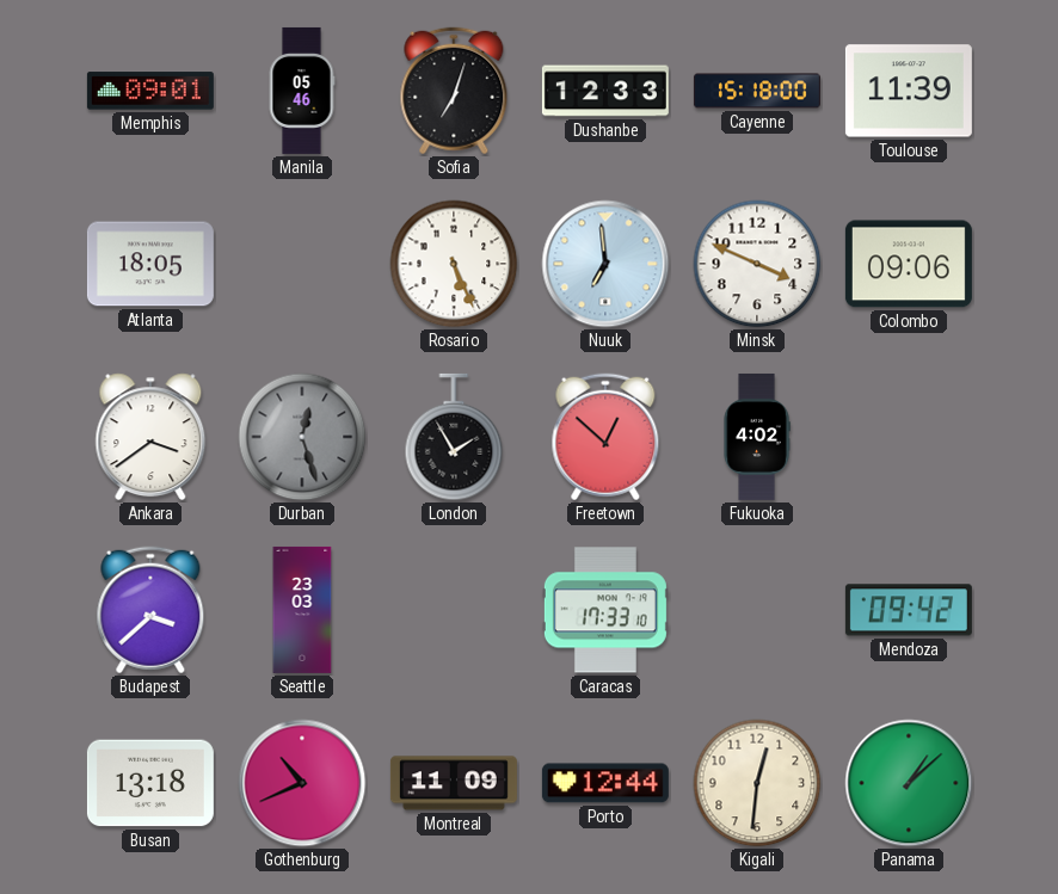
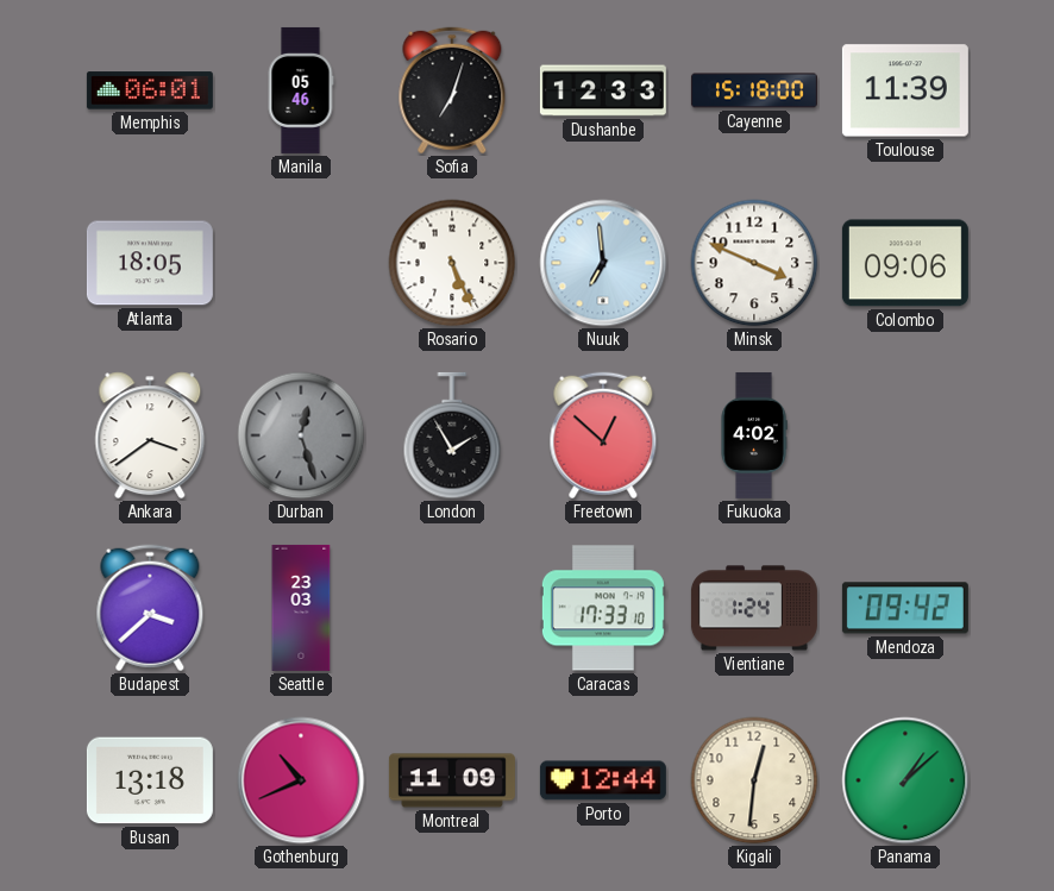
Memphis: 09:01 -> 06:01 (150, 90)
Vientiane: none -> 1:24 (754, 608)
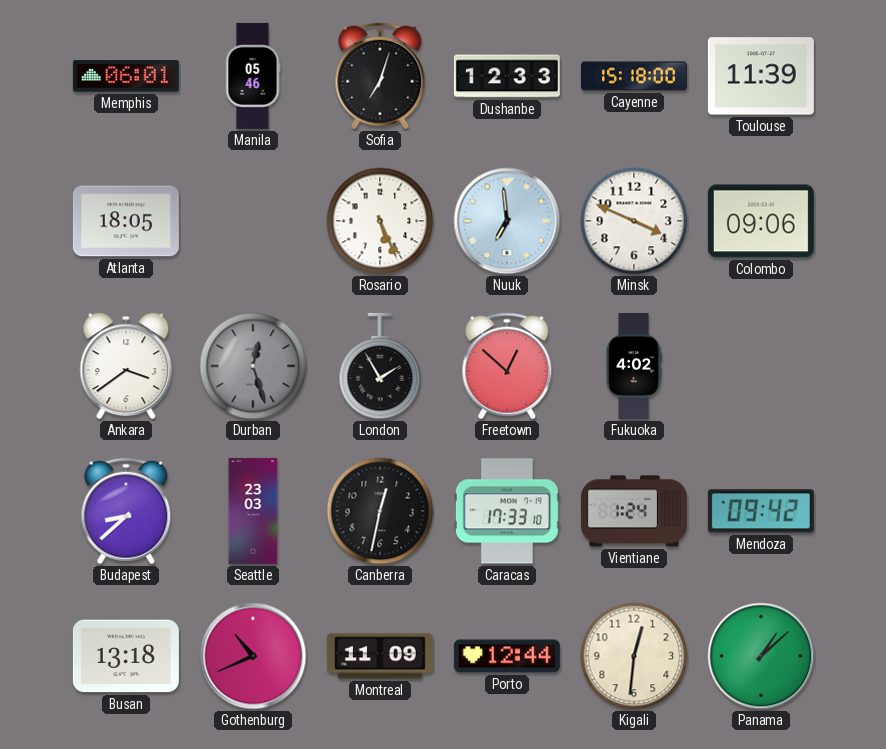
Budapest: 3:38 -> 8:38 (126, 511)
Canberra: none -> 12:32 (380, 511)
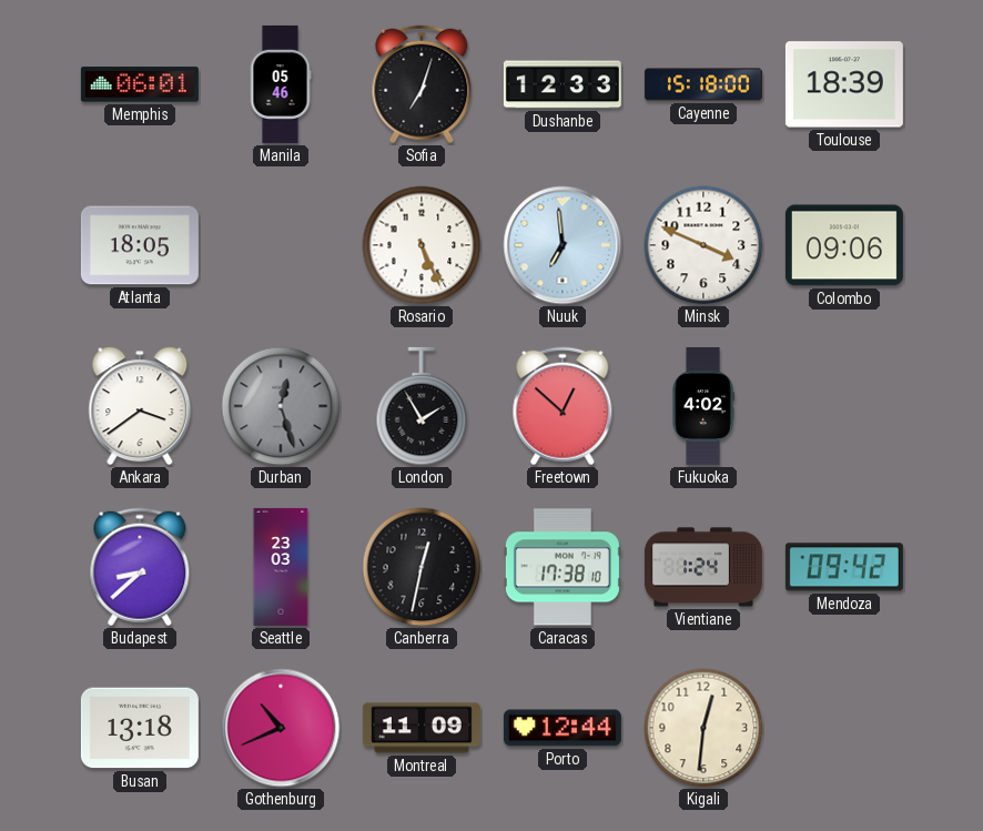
Toulouse: 11:39 -> 18:39 (844, 84)
Caracas: 17:33 -> 17:38 (563, 567)
Panama: 1:08 -> none (761, 656)
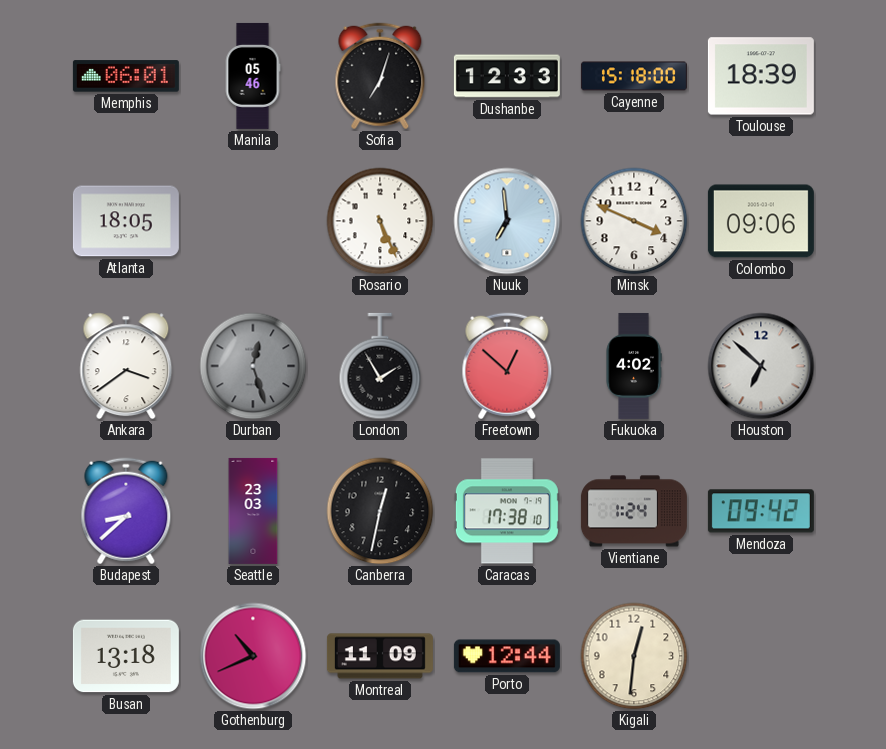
Houston: none -> 6:52 (761, 366)
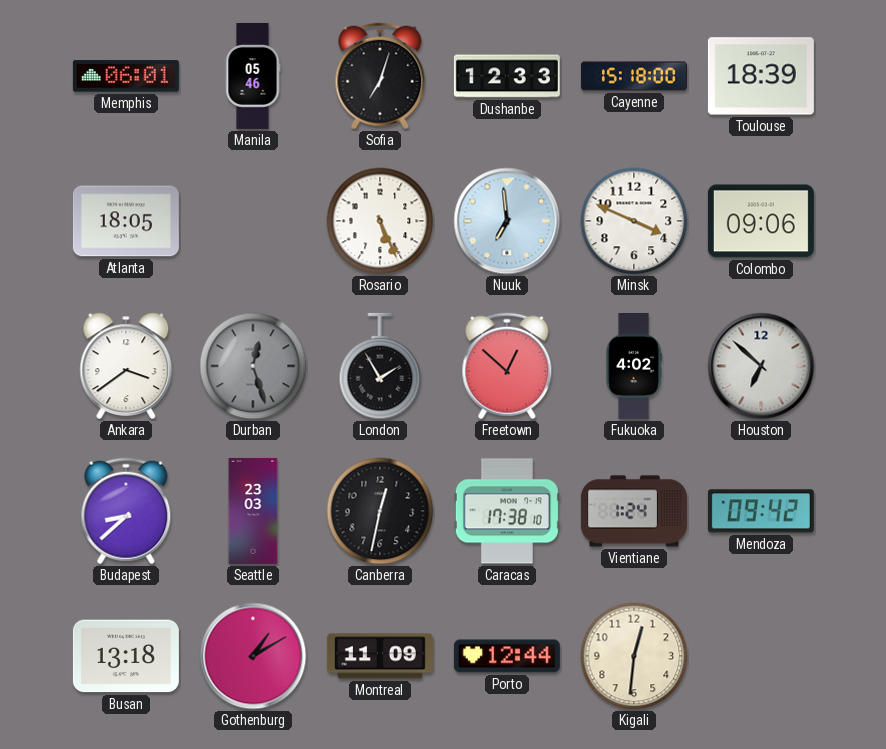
Gothenburg: 10:41 -> 1:10 (253, 656)
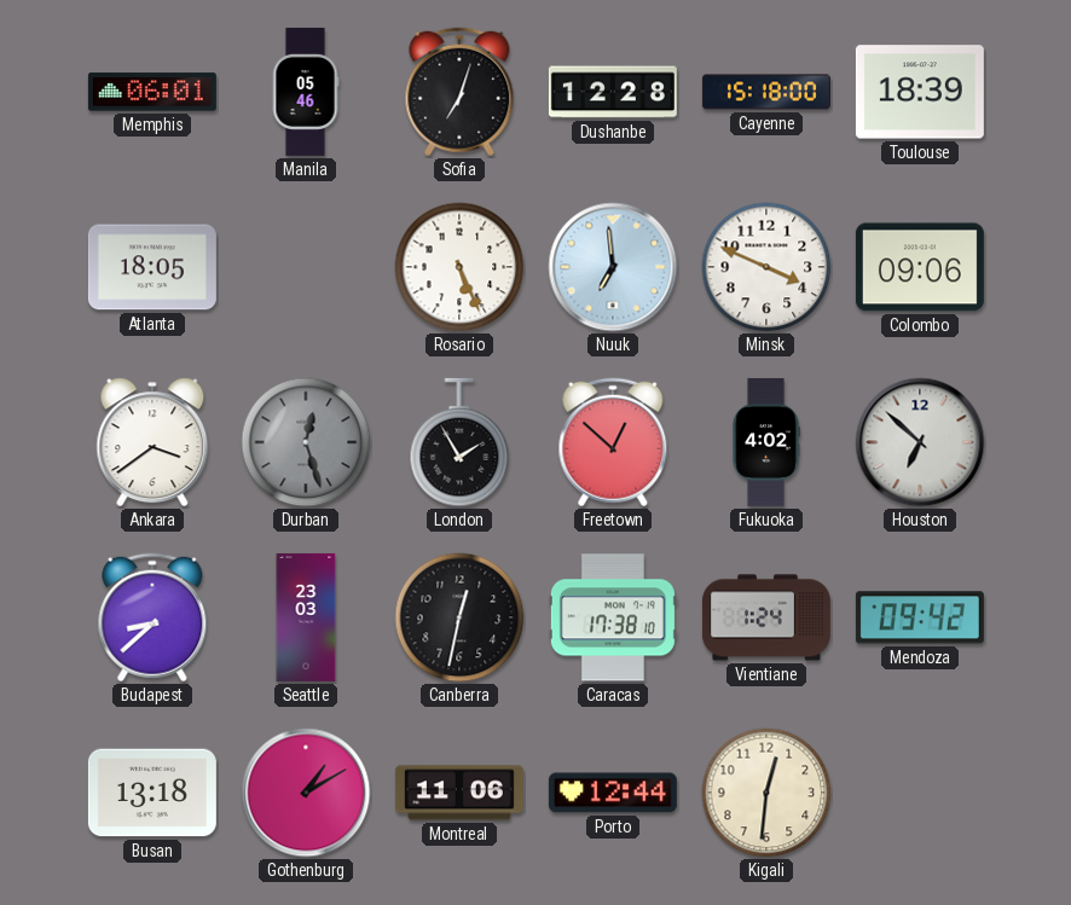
Dushanbe: 12:33 -> 12:28 (613, 92)
Montreal: 11:09 -> 11:06 (459, 793)
